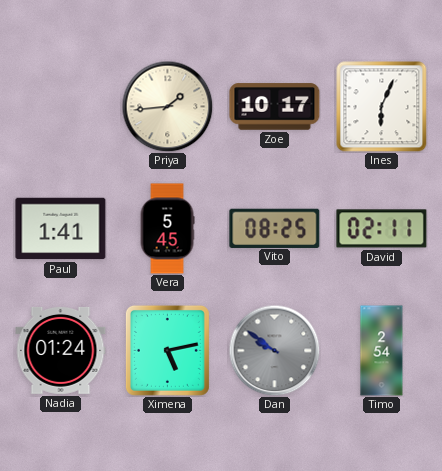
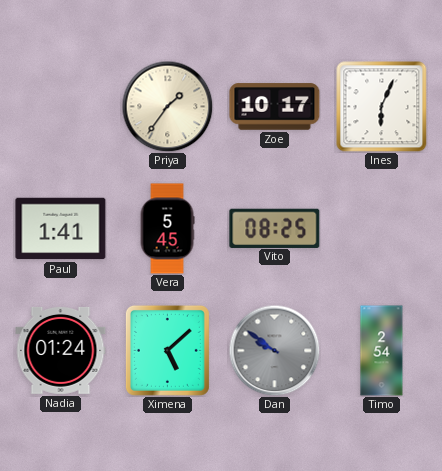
Priya: 1:44 -> 1:36 (167, 106)
David: 02:11 -> none (382, 229)
Ximena: 5:13 -> 5:08 (167, 350)
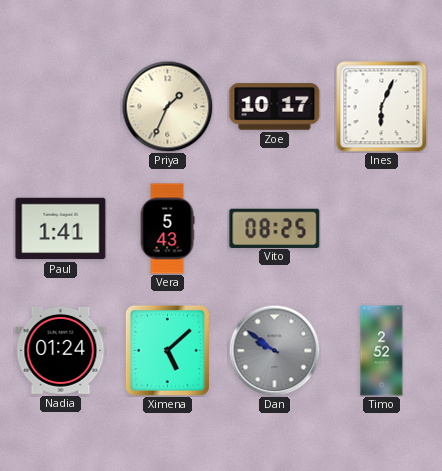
Priya: 1:36 -> 1:34 (167, 106)
Vera: 5:45 -> 5:43 (167, 229)
Timo: 2:54 -> 2:52 (382, 351)
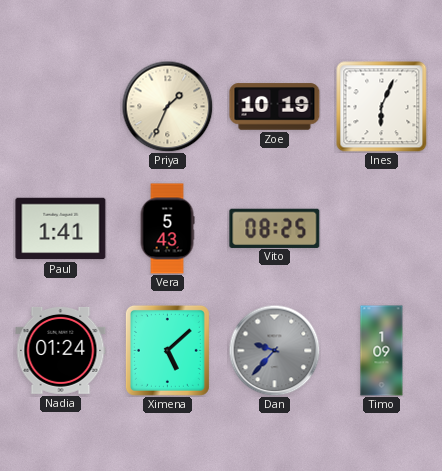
Zoe: 10:17 -> 10:19 (275, 107)
Dan: 9:51 -> 9:37 (274, 350)
Timo: 2:52 -> 1:09 (382, 351)
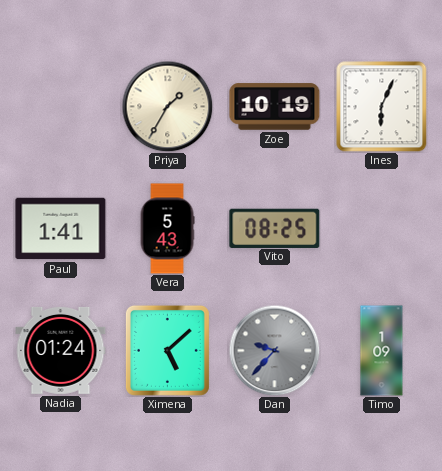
Priya: 1:34 -> 1:35 (167, 106)
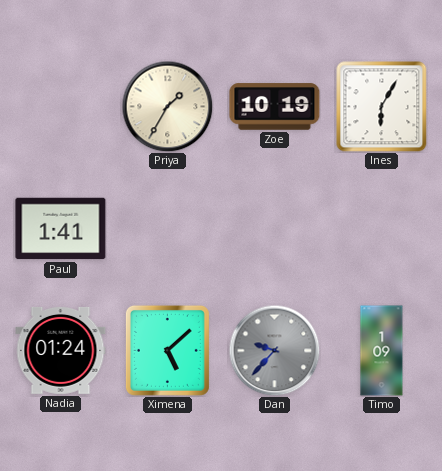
Ines: 6:04 -> 6:05 (382, 107)
Vera: 5:43 -> none (167, 229)
Vito: 08:25 -> none (275, 228)
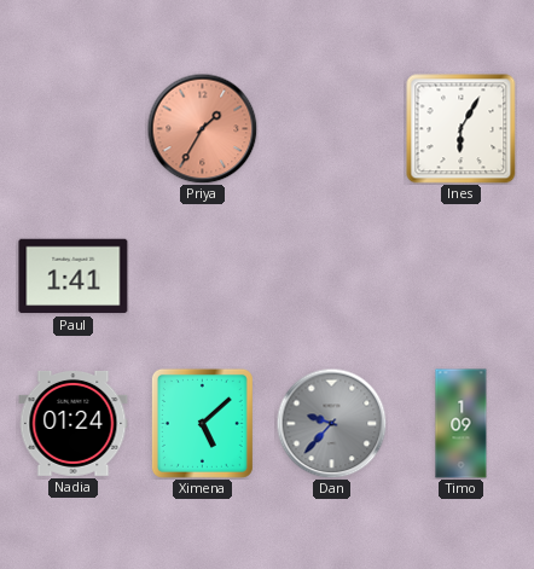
Priya dial: cream -> salmon (202, 128)
Zoe: 10:19 -> none (275, 107)
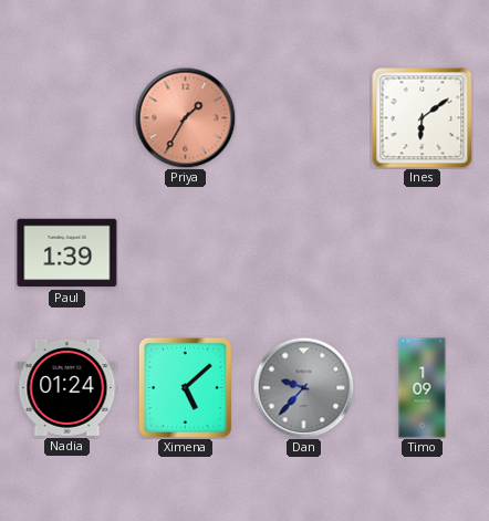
Ines: 6:05 -> 6:09 (423, 118)
Paul: 1:41 -> 1:39 (67, 253)
